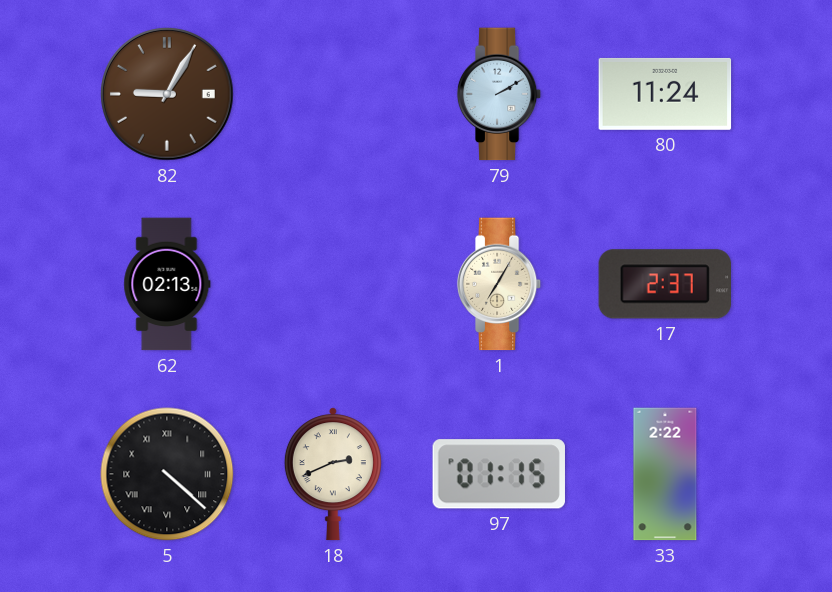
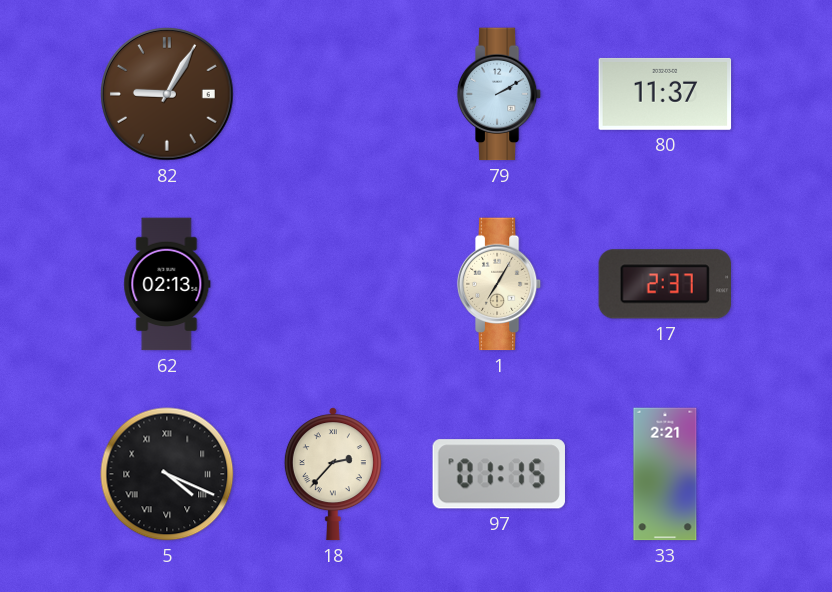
80: 11:24 -> 11:37 (665, 94)
5: 4:22 -> 4:19 (167, 474)
18: 2:41 -> 2:37 (333, 474)
33: 2:22 -> 2:21 (665, 474)
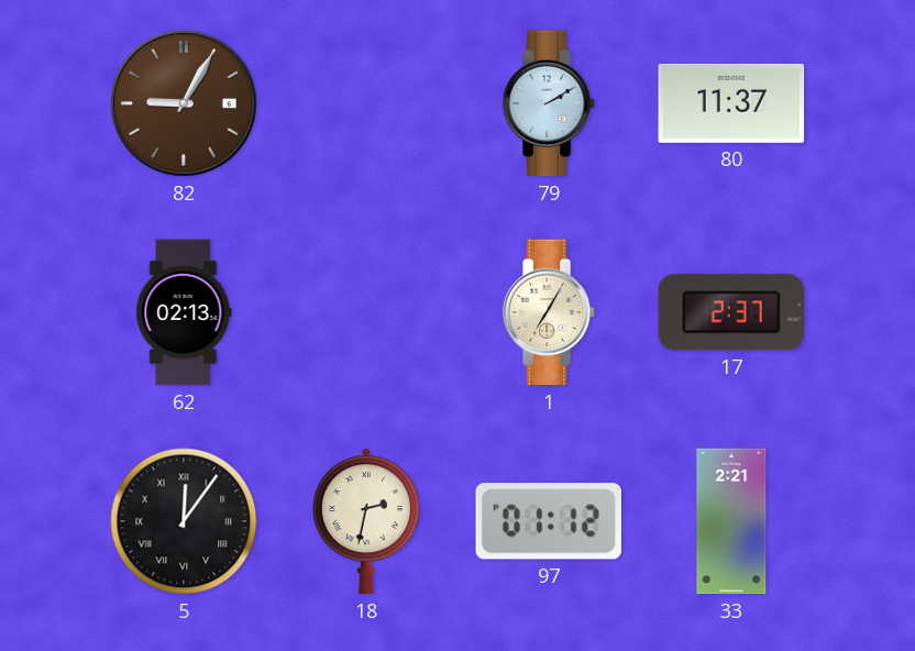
5: 4:19 -> 12:06 (184, 521)
18: 2:37 -> 2:32 (366, 521)
97: 01:15 -> 01:12 (549, 521)
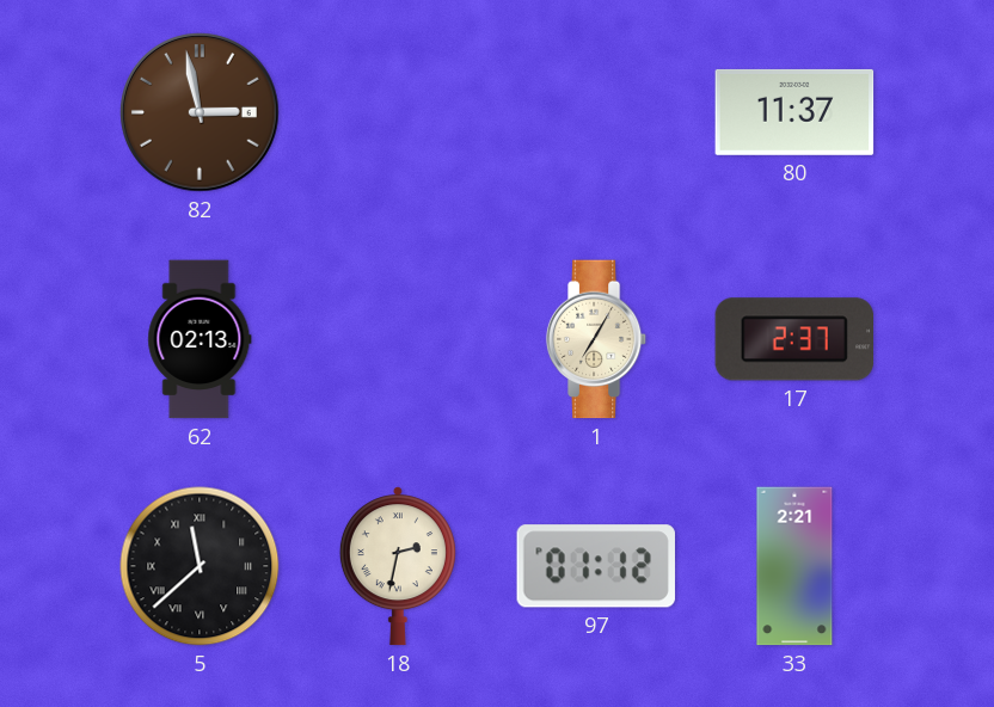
82: 9:05 -> 2:58 (200, 112)
79: 2:10 -> none (549, 103)
5: 12:06 -> 11:38 (200, 566)
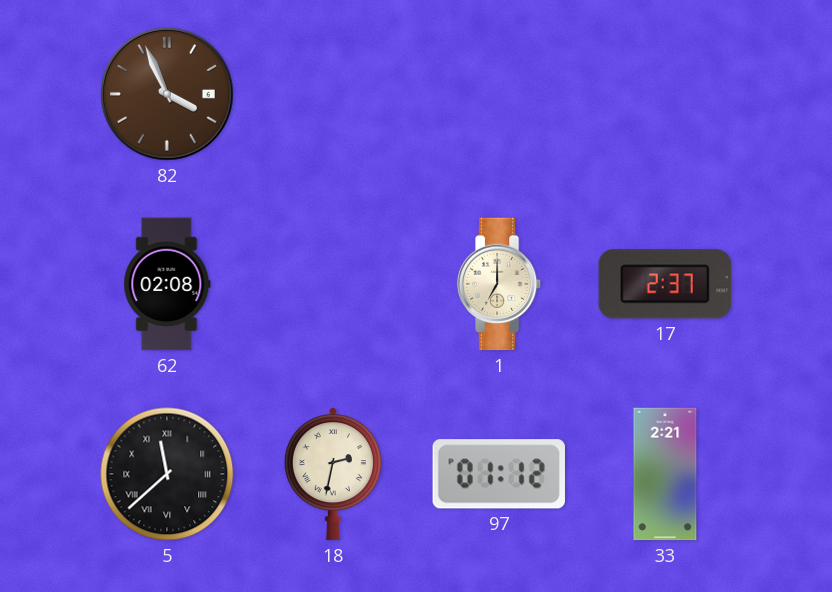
82: 2:58 -> 3:56 (167, 94)
80: 11:37 -> none (794, 112)
62: 02:13 -> 02:08 (167, 284)
1: 7:05 -> 7:00 (499, 284)
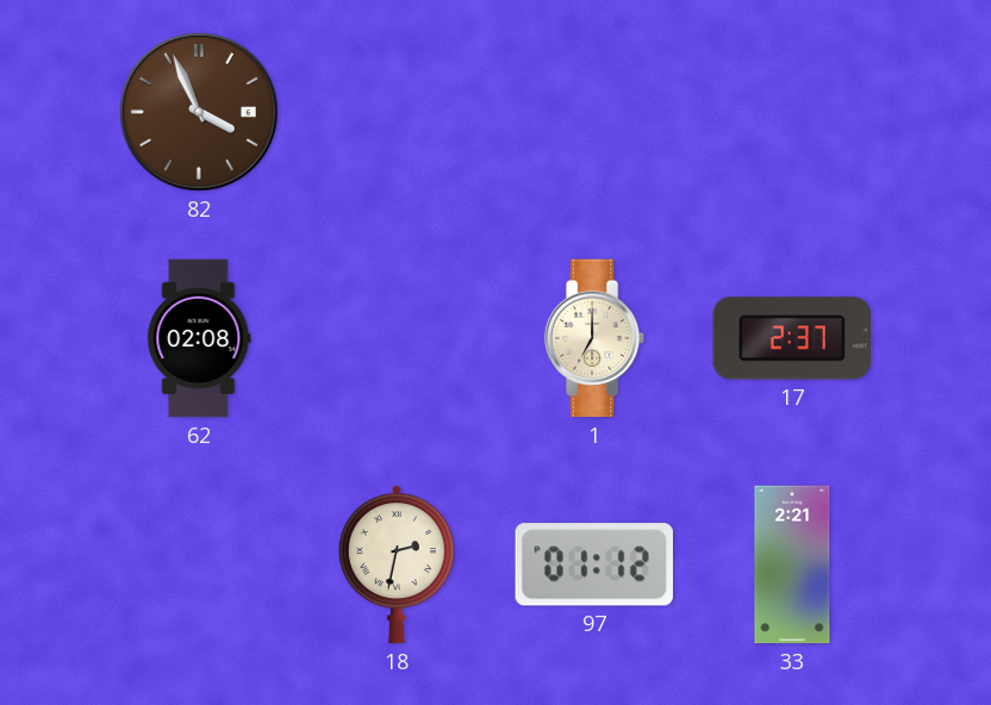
5: 11:38 -> none (167, 474)
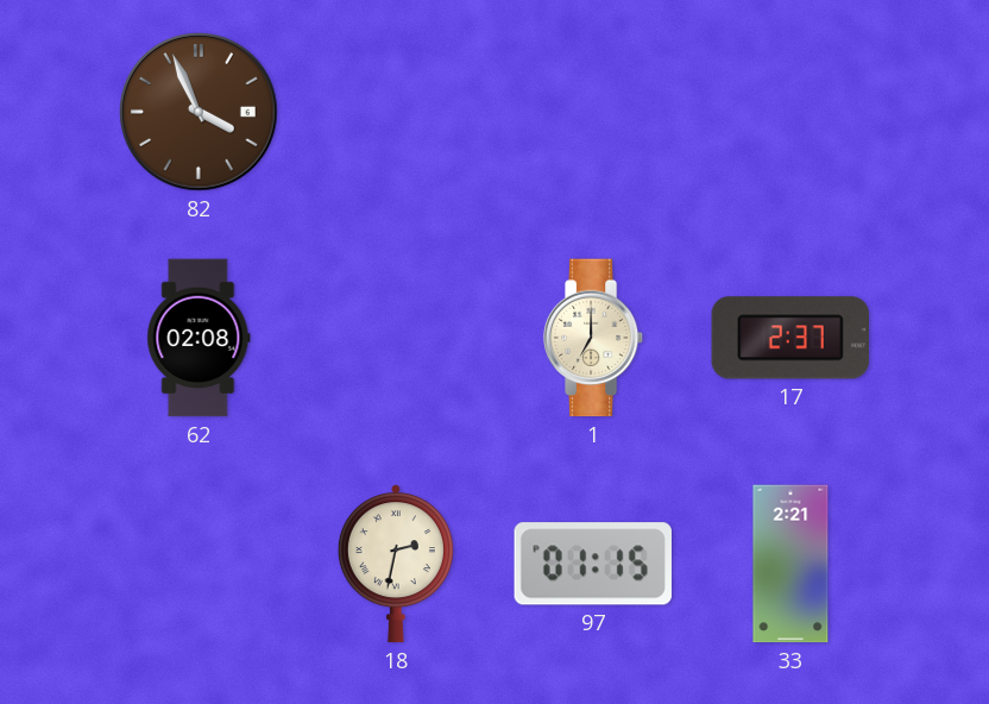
97: 01:12 -> 01:15 (593, 564)
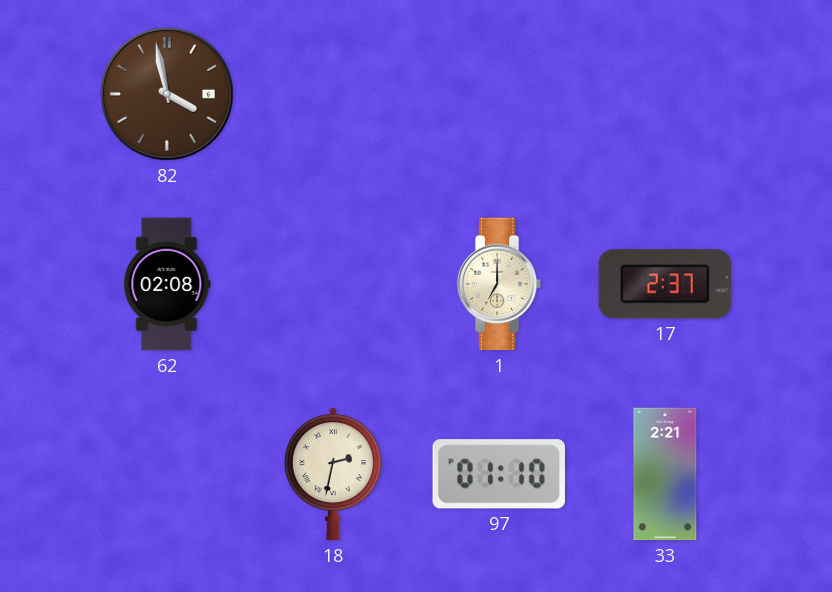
82: 3:56 -> 3:58 (167, 94)
97: 01:15 -> 01:10 (499, 474)
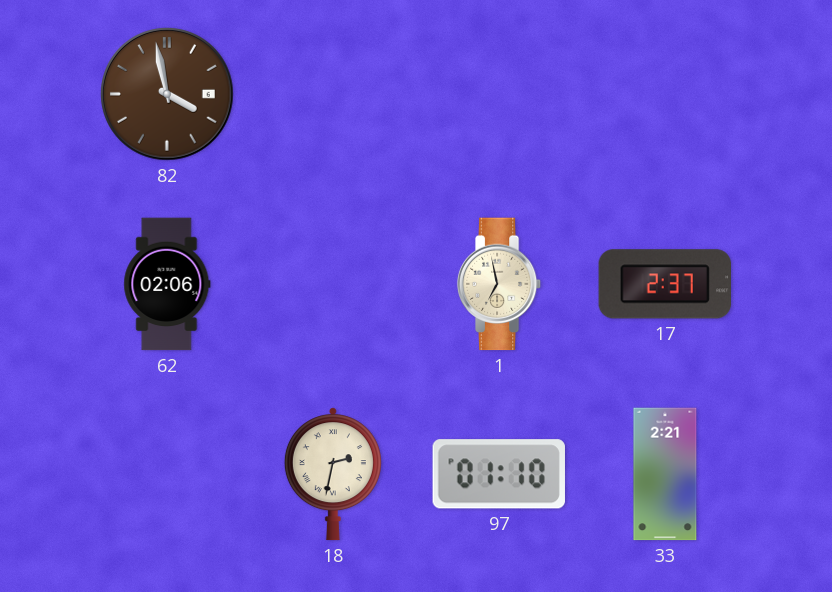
62: 02:08 -> 02:06 (167, 284)
1: 7:00 -> 6:58 (499, 284)
